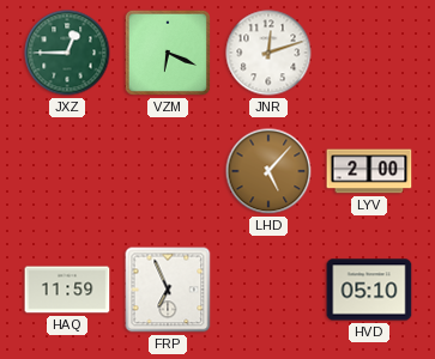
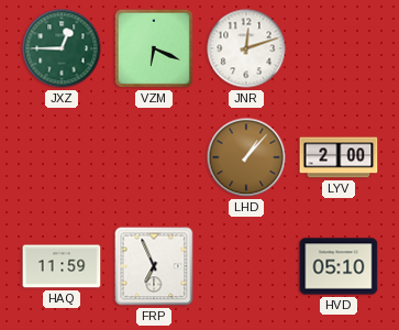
LHD: 5:07 -> 1:07 (246, 157)
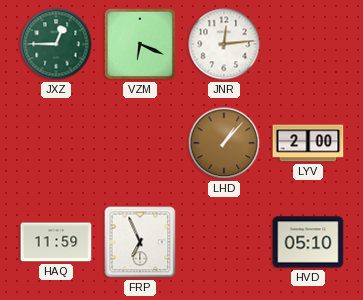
JNR: 12:12 -> 12:14 (224, 44)
